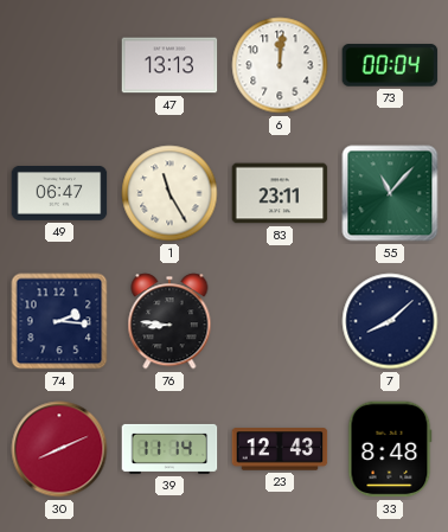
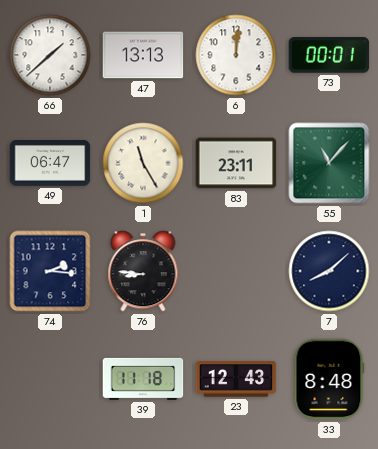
66: none -> 1:38 (50, 55)
73: 00:04 -> 00:01 (329, 55)
30: 8:11 -> none (59, 449)
39: 11:14 -> 11:18 (143, 379)
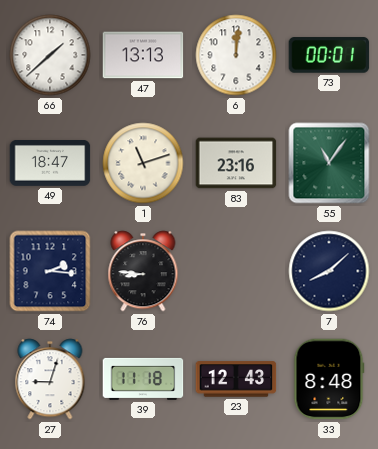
49: 06:47 -> 18:47 (50, 164)
1: 11:25 -> 11:12 (143, 163)
83: 23:11 -> 23:16 (236, 163)
55: 11:07 -> 11:06 (329, 163)
27: none -> 9:03 (50, 379)
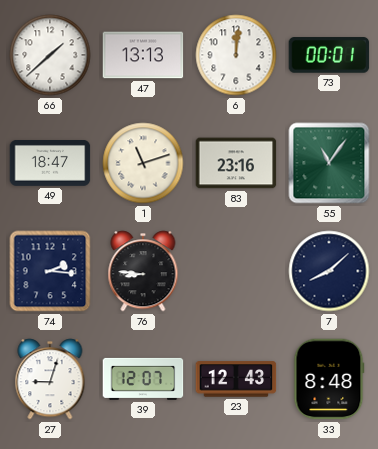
39: 11:18 -> 12:07 (143, 379)
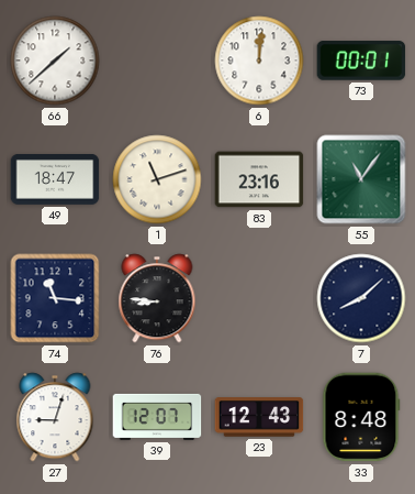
47: 13:13 -> none (143, 55)
74: 2:16 -> 11:16 (55, 298)
